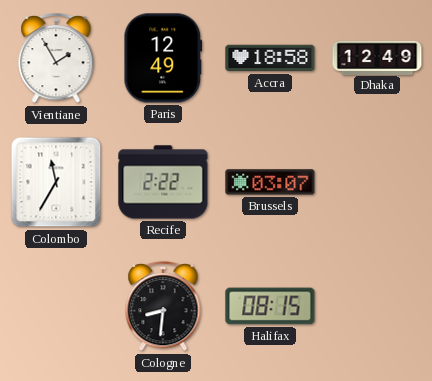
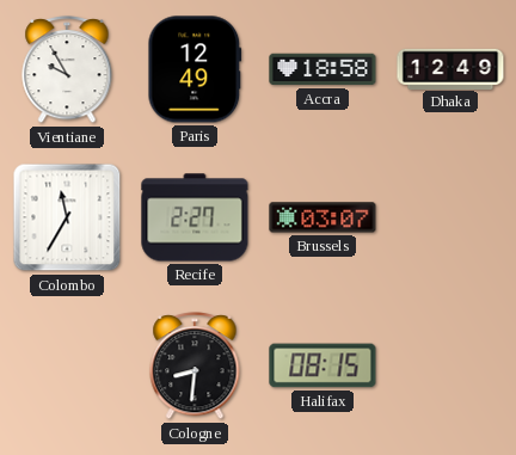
Vientiane: 1:55 -> 9:55 (67, 70)
Recife: 2:22 -> 2:27 (195, 217)
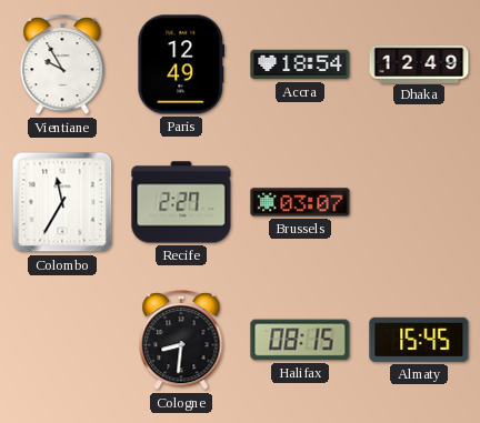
Accra: 18:58 -> 18:54 (300, 64)
Almaty: none -> 15:45 (419, 340)
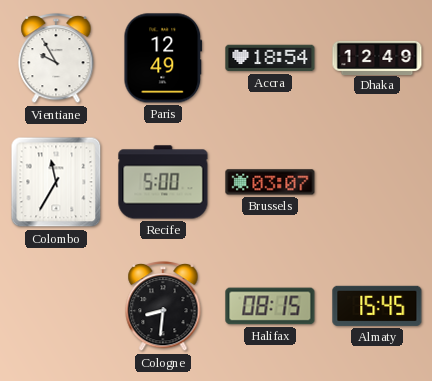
Recife: 2:27 -> 5:00 (163, 182)
